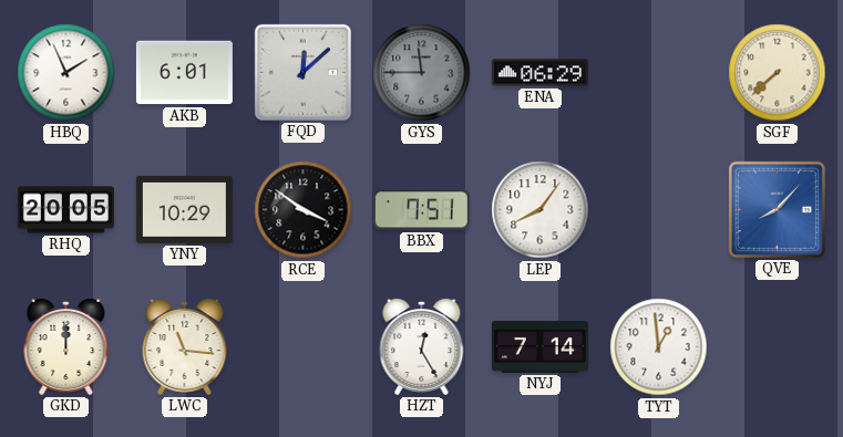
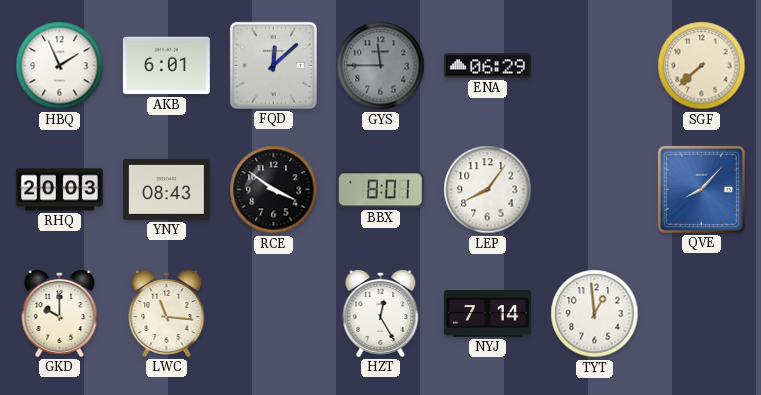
RHQ: 20:05 -> 20:03 (59, 190)
YNY: 10:29 -> 08:43 (166, 189)
BBX: 7:51 -> 8:01 (380, 190)
GKD: 12:00 -> 10:00 (60, 313)
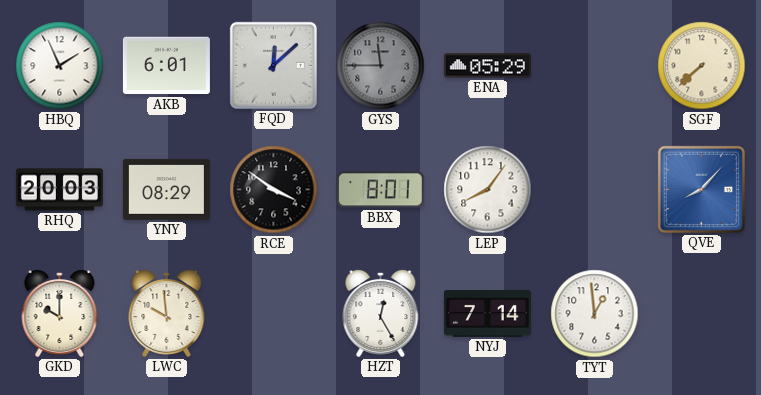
ENA: 06:29 -> 05:29 (487, 66)
YNY: 08:43 -> 08:29 (166, 189)
LWC: 11:16 -> 9:59 (167, 313)
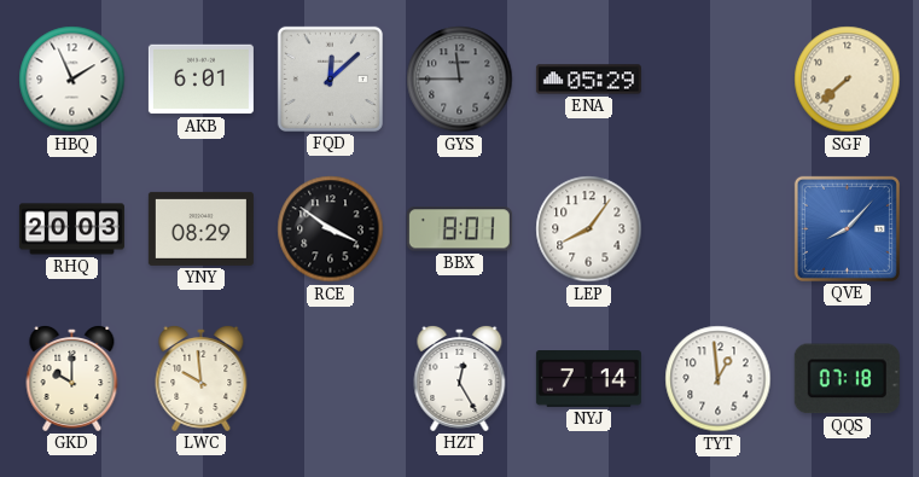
QQS: none -> 07:18 (847, 379)
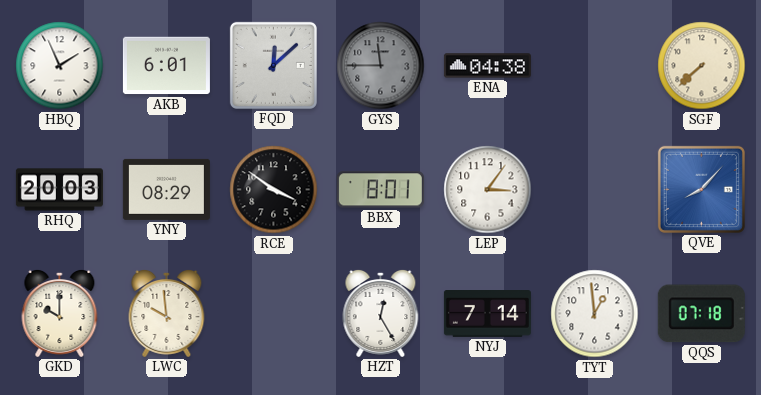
ENA: 05:29 -> 04:38 (487, 66)
LEP: 8:06 -> 3:06 (488, 190)
